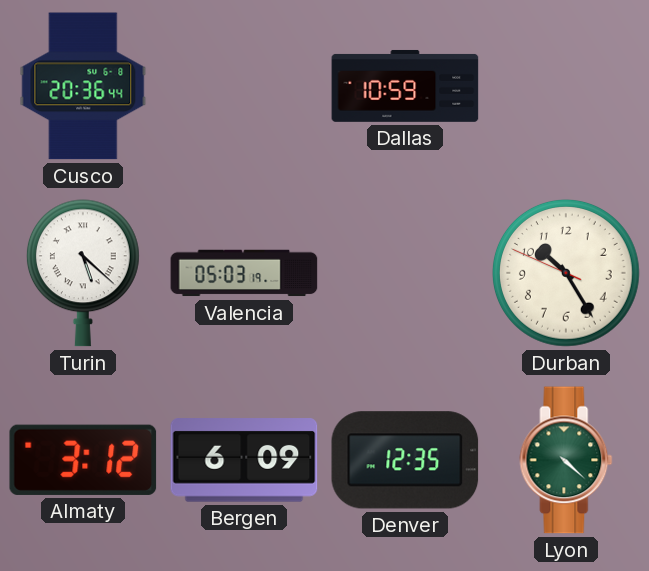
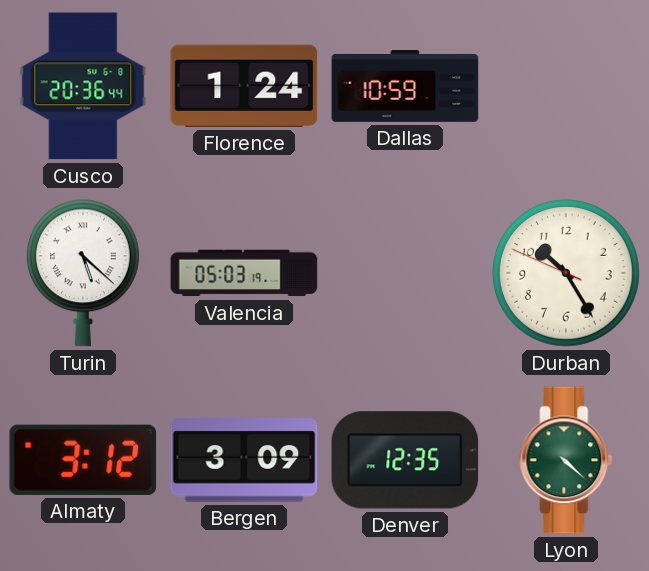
Florence: none -> 1:24 (244, 86)
Bergen: 6:09 -> 3:09 (244, 460)
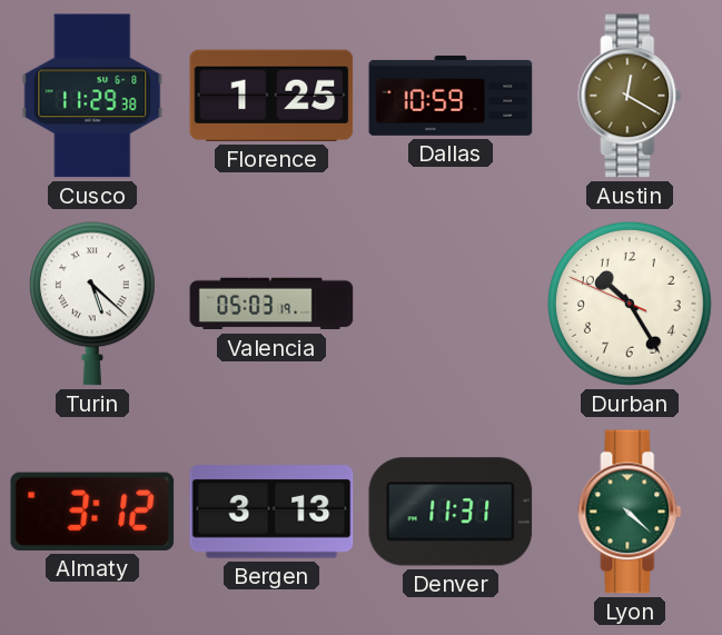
Cusco: 20:36 -> 11:29 (92, 96)
Florence: 1:24 -> 1:25 (271, 96)
Austin: none -> 12:20 (630, 96)
Bergen: 3:09 -> 3:13 (271, 512)
Denver: 12:35 -> 11:31 (451, 512)
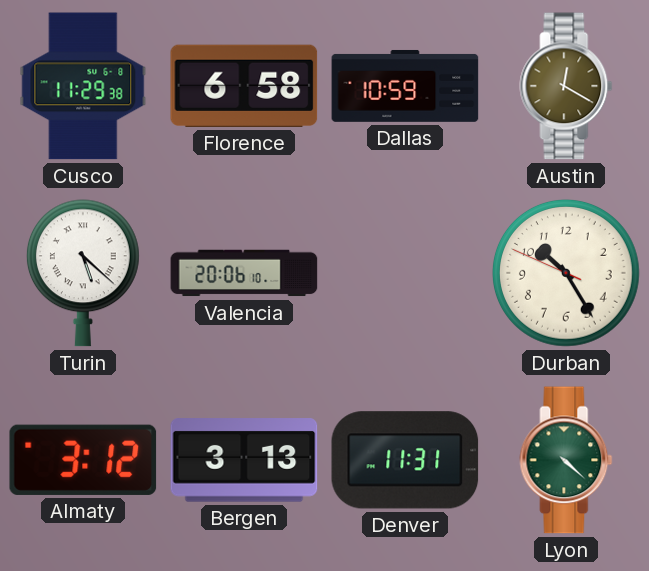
Florence: 1:25 -> 6:58 (244, 86)
Valencia: 05:03 -> 20:06 (244, 273)
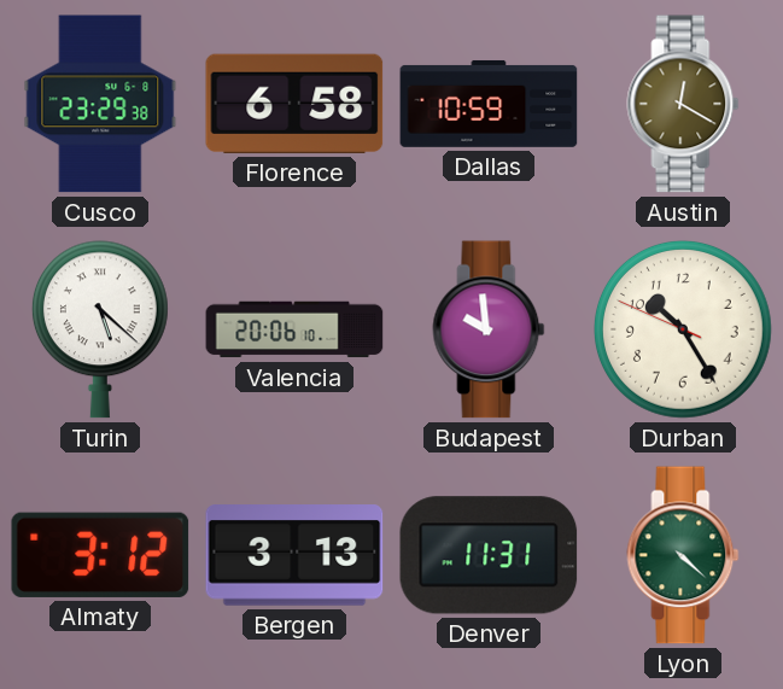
Cusco: 11:29 -> 23:29 (100, 104)
Budapest: none -> 9:59 (489, 329)
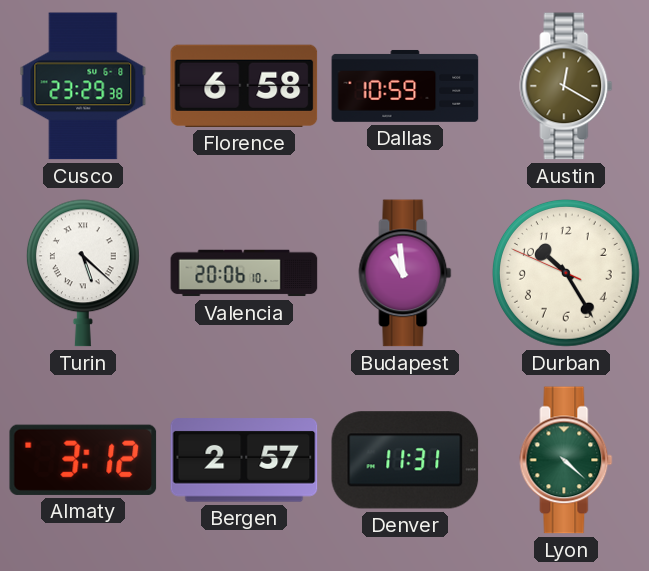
Budapest: 9:59 -> 10:59 (405, 273)
Bergen: 3:13 -> 2:57 (244, 460)
